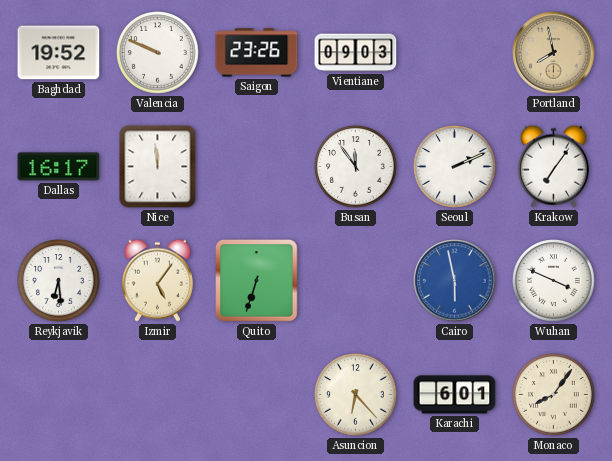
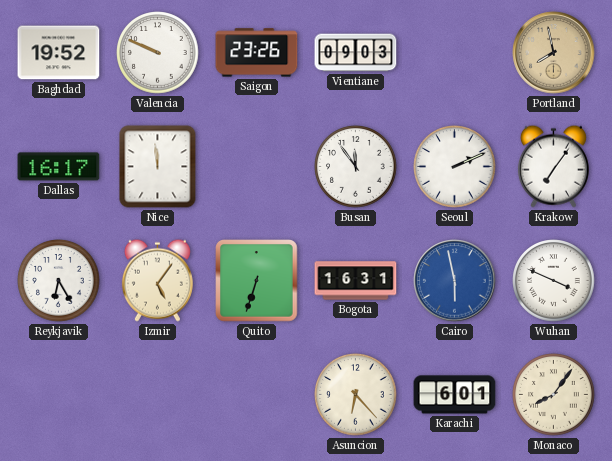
Reykjavik: 6:29 -> 6:25 (59, 281)
Bogota: none -> 16:31 (356, 281)
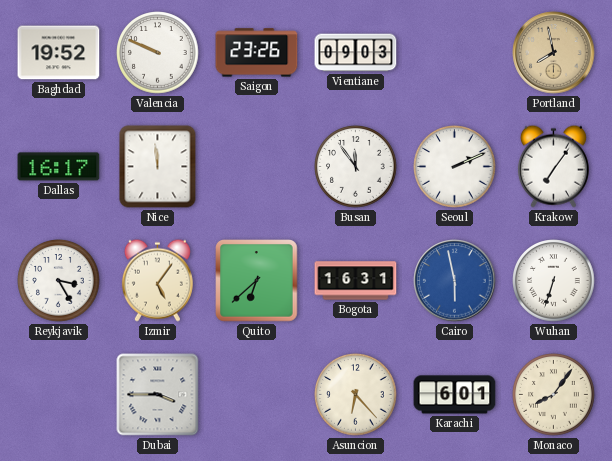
Reykjavik: 6:25 -> 3:25 (59, 281)
Quito: 6:33 -> 6:38 (257, 281)
Wuhan: 3:49 -> 6:33 (554, 281)
Dubai: none -> 3:45 (158, 395)
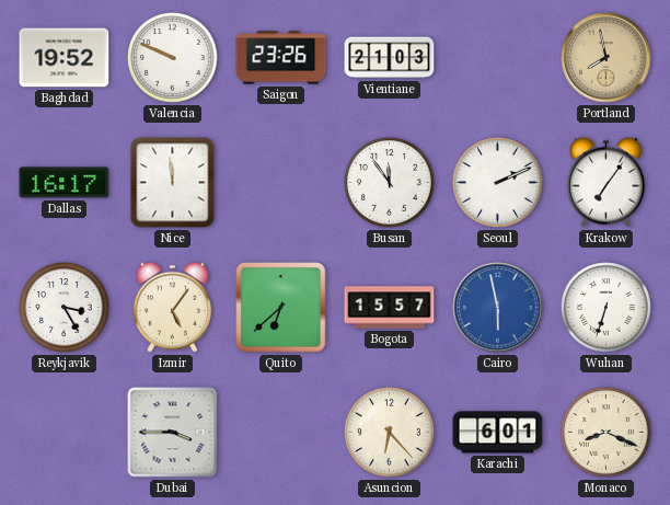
Vientiane: 09:03 -> 21:03 (390, 58)
Bogota: 16:31 -> 15:57 (390, 308)
Monaco: 8:06 -> 8:19 (607, 433)
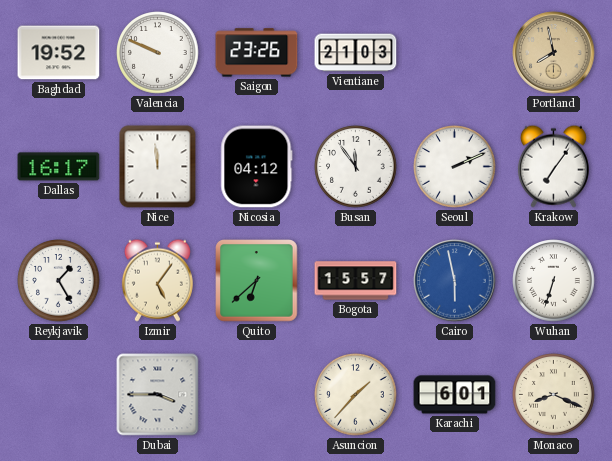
Nicosia: none -> 04:12 (257, 167)
Reykjavik: 3:25 -> 1:25 (59, 281)
Asuncion: 6:23 -> 1:37 (356, 395)
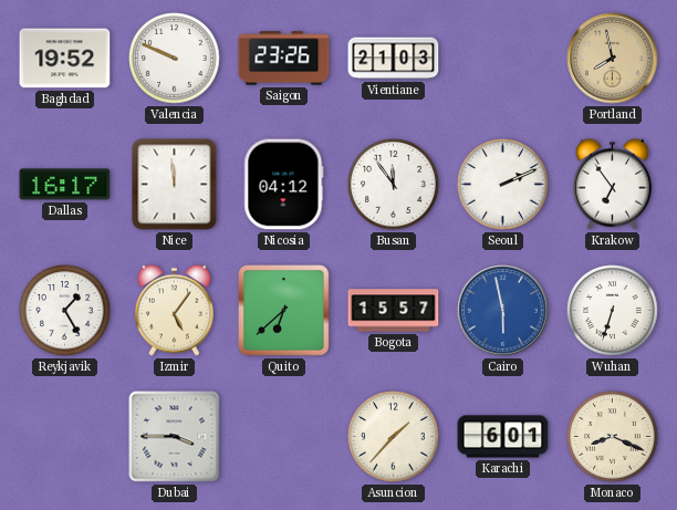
Krakow: 7:06 -> 6:54 (612, 184)
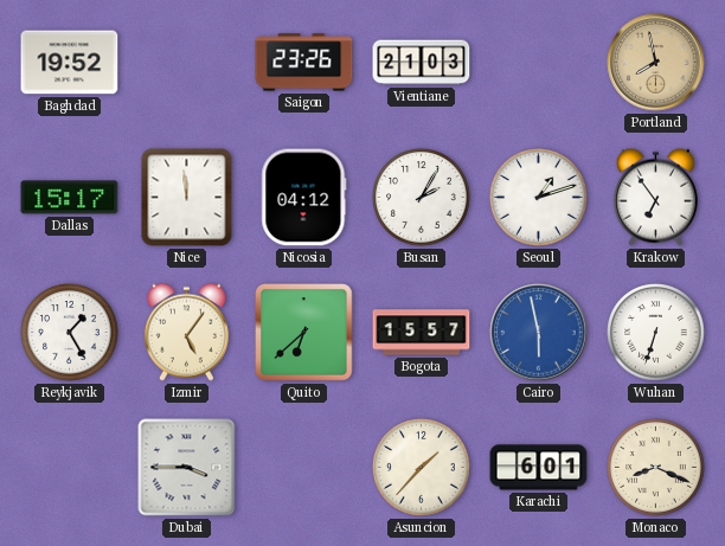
Valencia: 9:49 -> none (175, 59)
Dallas: 16:17 -> 15:17 (70, 198)
Busan: 11:54 -> 2:05 (422, 198)
Seoul: 2:11 -> 1:12 (539, 198)
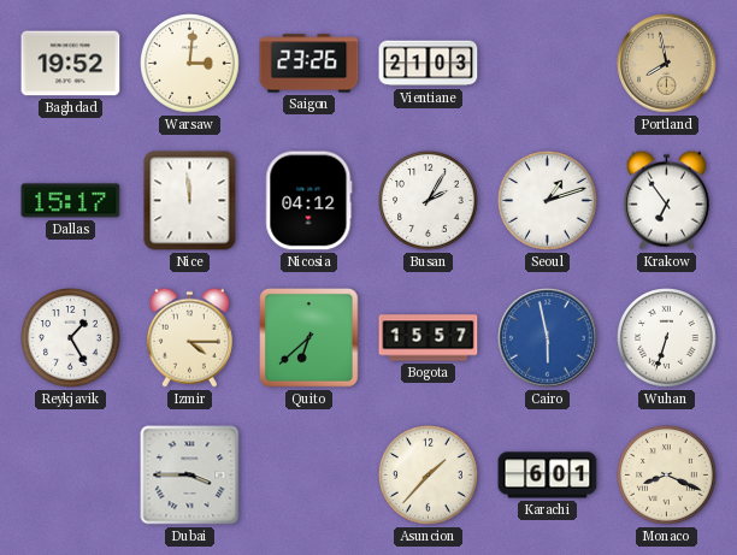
Warsaw: none -> 3:01 (190, 64)
Izmir: 5:06 -> 4:15 (189, 337)
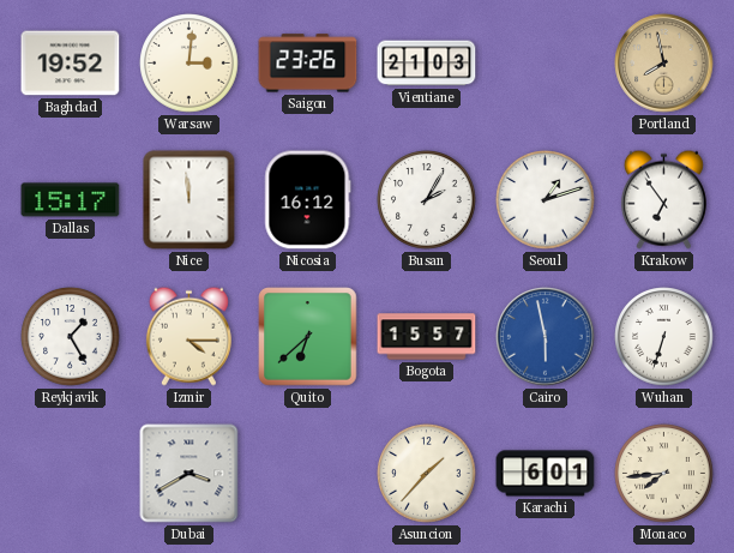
Nicosia: 04:12 -> 16:12 (308, 200)
Dubai: 3:45 -> 3:40 (189, 474)
Monaco: 8:19 -> 7:44 (664, 474)
